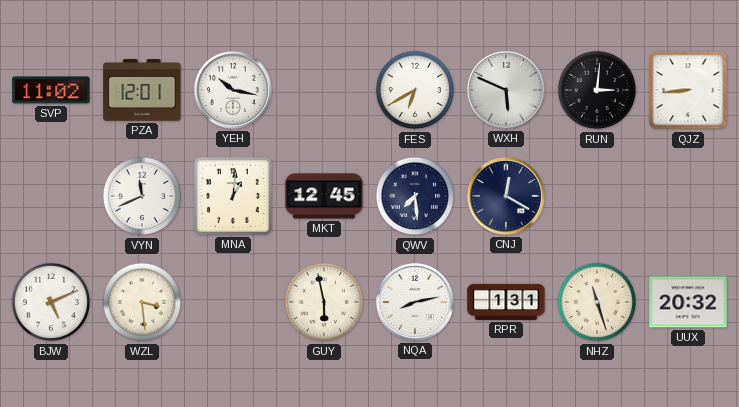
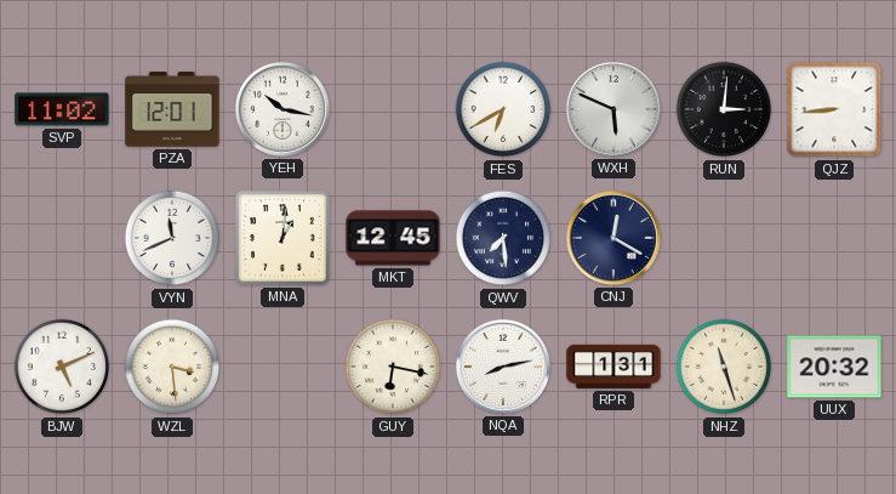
GUY: 5:58 -> 6:17 (393, 367)
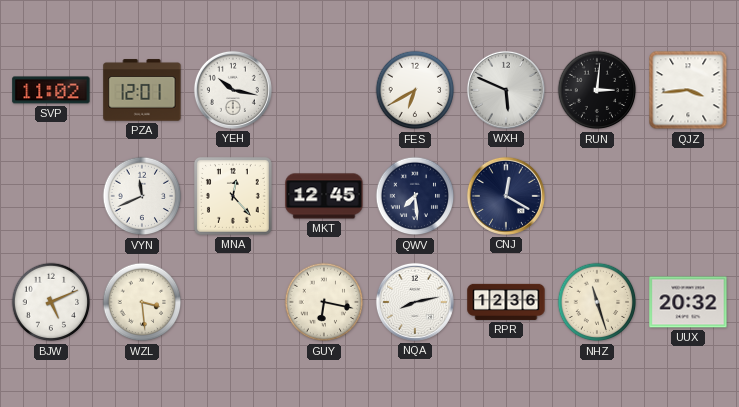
QJZ: 8:44 -> 3:44 (688, 90)
MNA: 1:01 -> 12:23 (233, 196)
RPR: 1:31 -> 12:36 (506, 302)
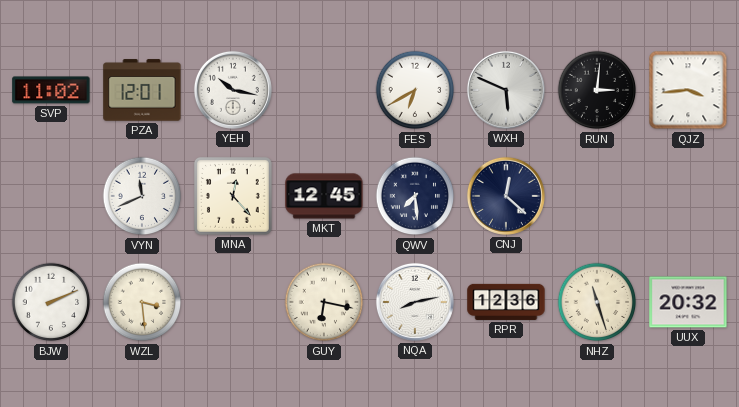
CNJ: 12:20 -> 12:22 (506, 196)
BJW: 5:11 -> 2:11 (51, 302)
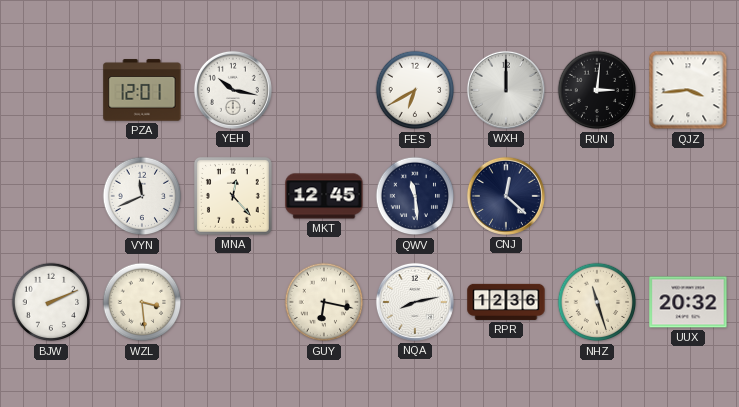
SVP: 11:02 -> none (51, 90)
WXH: 5:49 -> 12:00 (506, 90)
QWV: 7:29 -> 11:29 (415, 196)
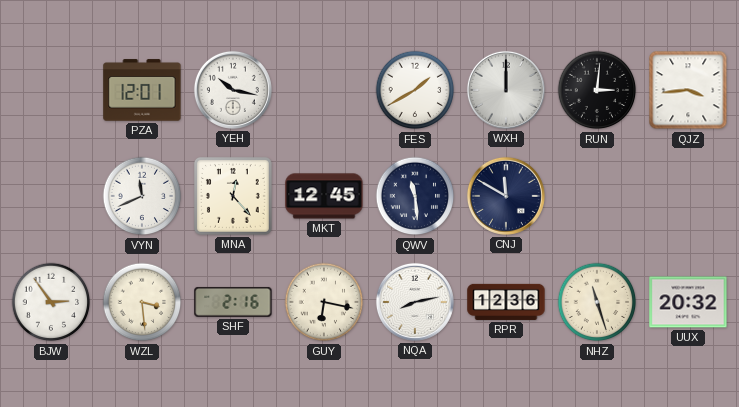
FES: 6:40 -> 1:40 (415, 90)
CNJ: 12:22 -> 11:50 (506, 196)
BJW: 2:11 -> 2:54 (51, 302)
SHF: none -> 2:16 (233, 302)
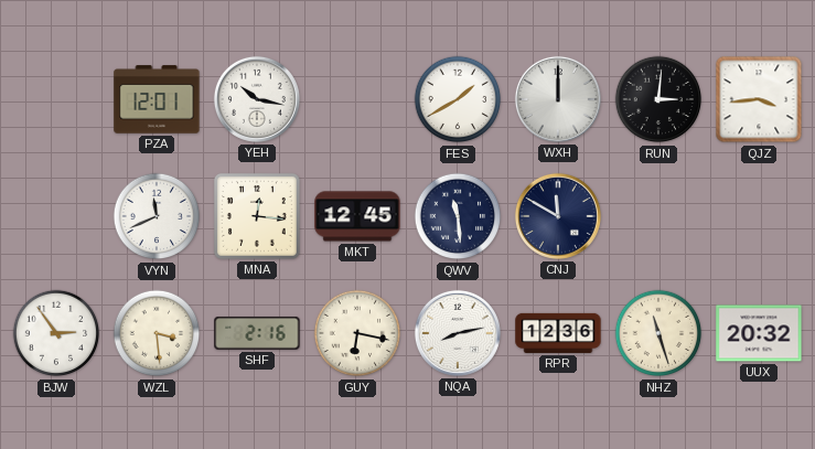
MNA: 12:23 -> 12:16 (257, 216)
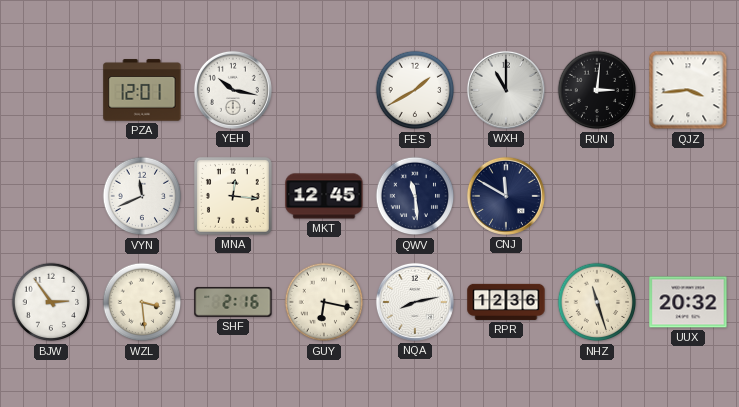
WXH: 12:00 -> 11:00 (506, 90)
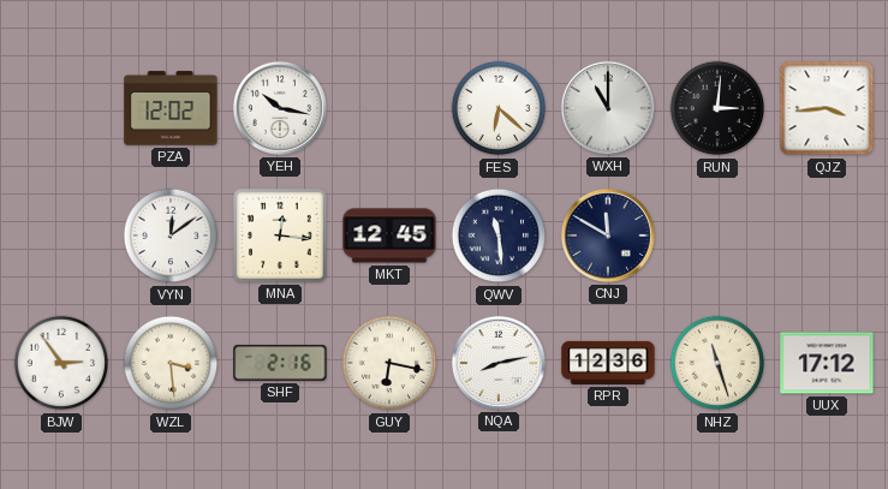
PZA: 12:01 -> 12:02 (171, 108)
FES: 1:40 -> 6:22 (499, 108)
VYN: 11:41 -> 12:09 (171, 235)
UUX: 20:32 -> 17:12 (827, 363)
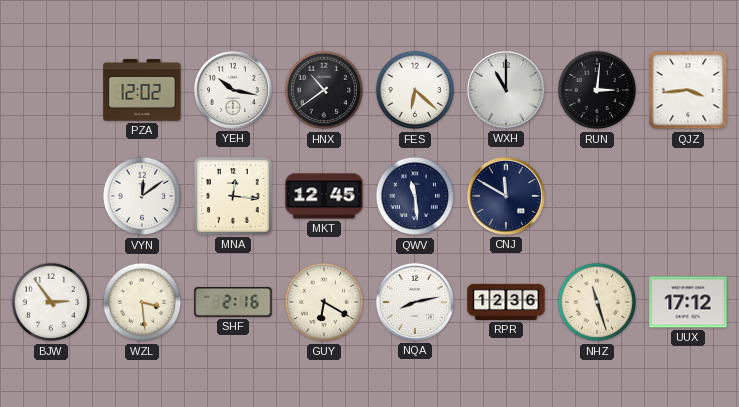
HNX: none -> 10:39 (324, 90)
GUY: 6:17 -> 6:20 (324, 302)
